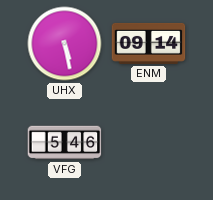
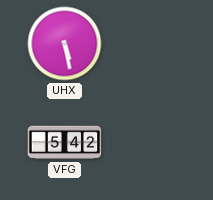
ENM: 09:14 -> none (149, 43)
VFG: 5:46 -> 5:42 (65, 143)
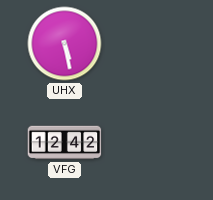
VFG: 5:42 -> 12:42 (65, 143)
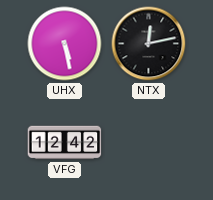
NTX: none -> 12:13 (149, 44)
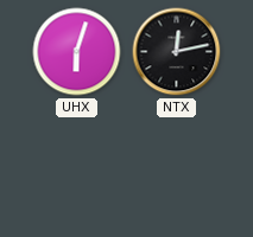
UHX: 5:28 -> 6:03 (77, 52)
VFG: 12:42 -> none (65, 143)
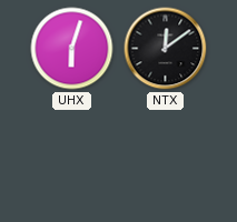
NTX: 12:13 -> 12:09 (166, 49)
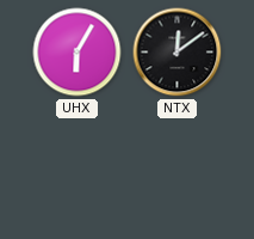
UHX: 6:03 -> 6:05 (78, 53)
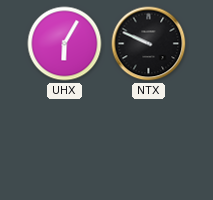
NTX: 12:09 -> 9:49 (149, 44)
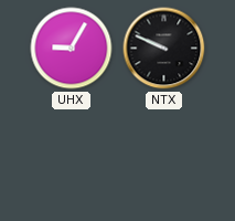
UHX: 6:05 -> 9:05 (72, 49)
